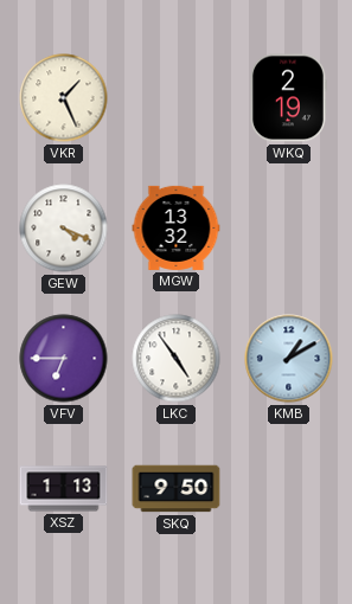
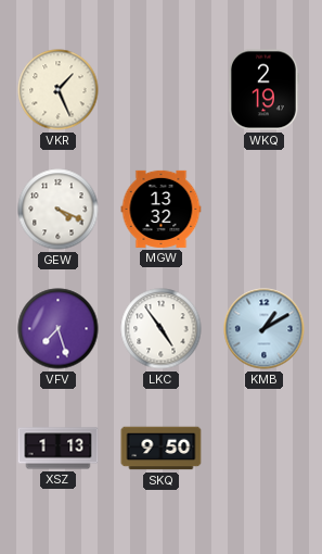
VFV: 6:45 -> 7:27 (59, 329)
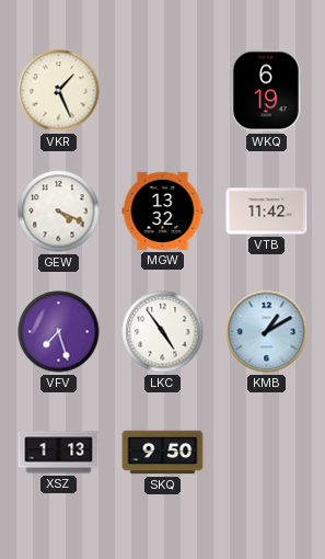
WKQ: 2:19 -> 6:19 (267, 91)
VTB: none -> 11:42 (267, 212)
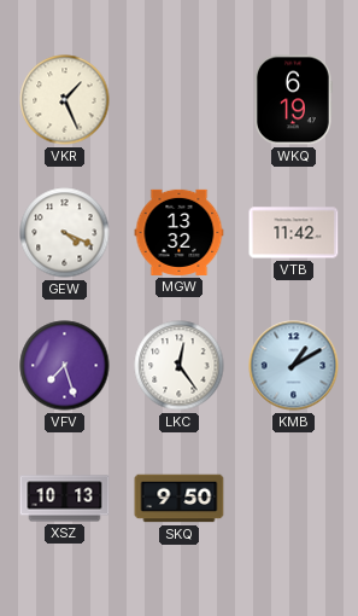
LKC: 4:54 -> 12:24 (180, 366)
XSZ: 1:13 -> 10:13 (65, 499)
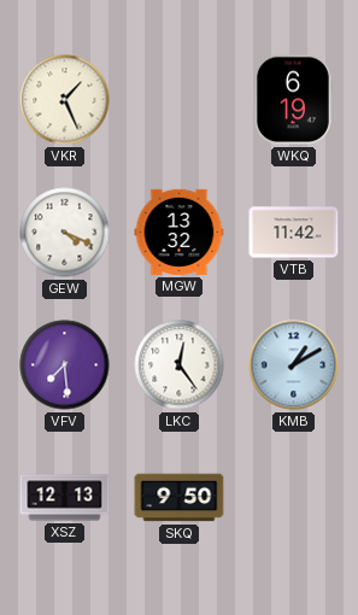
VFV: 7:27 -> 7:29 (65, 365)
XSZ: 10:13 -> 12:13 (65, 498)
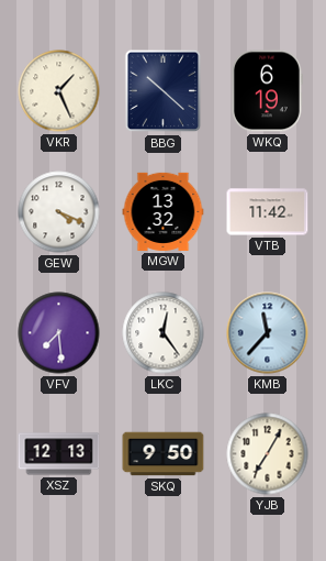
BBG: none -> 10:22 (164, 91)
KMB: 1:10 -> 11:37 (268, 333)
YJB: none -> 7:05 (268, 454)
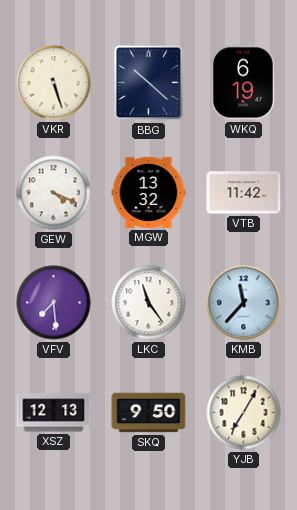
VKR: 1:26 -> 5:27 (54, 83)
LKC: 12:24 -> 11:24 (149, 303)
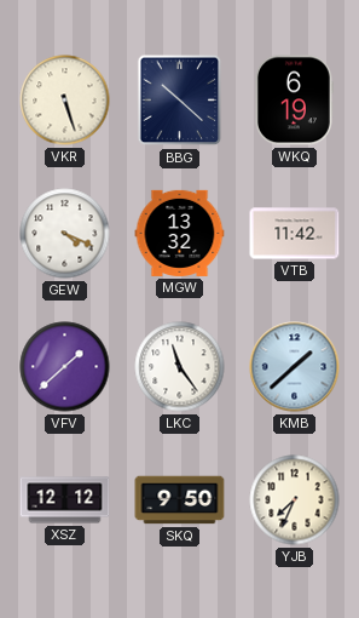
VFV: 7:29 -> 1:38 (65, 367)
KMB: 11:37 -> 1:38 (295, 367)
XSZ: 12:13 -> 12:12 (65, 500)
YJB: 7:05 -> 7:34 (295, 500)
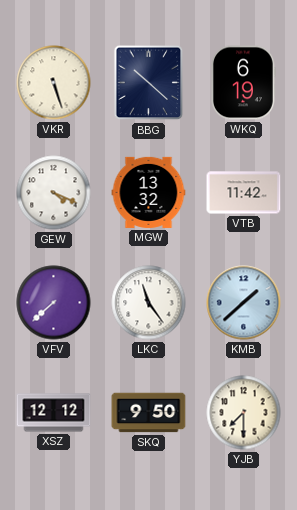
VFV: 1:38 -> 7:38 (54, 303)
YJB: 7:34 -> 7:30 (244, 413)
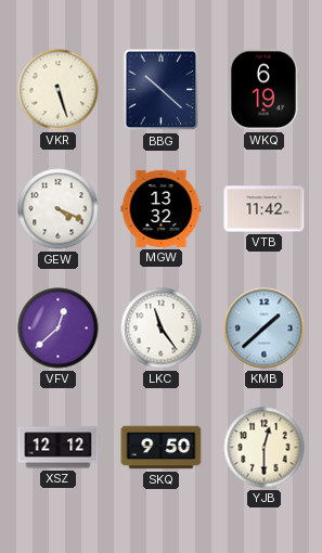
VFV: 7:38 -> 12:38 (59, 329)
YJB: 7:30 -> 12:30 (265, 448)
